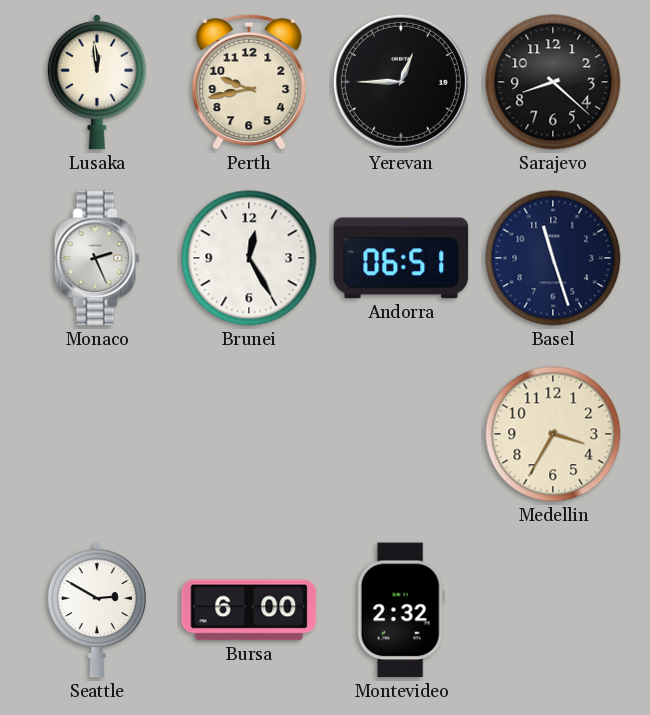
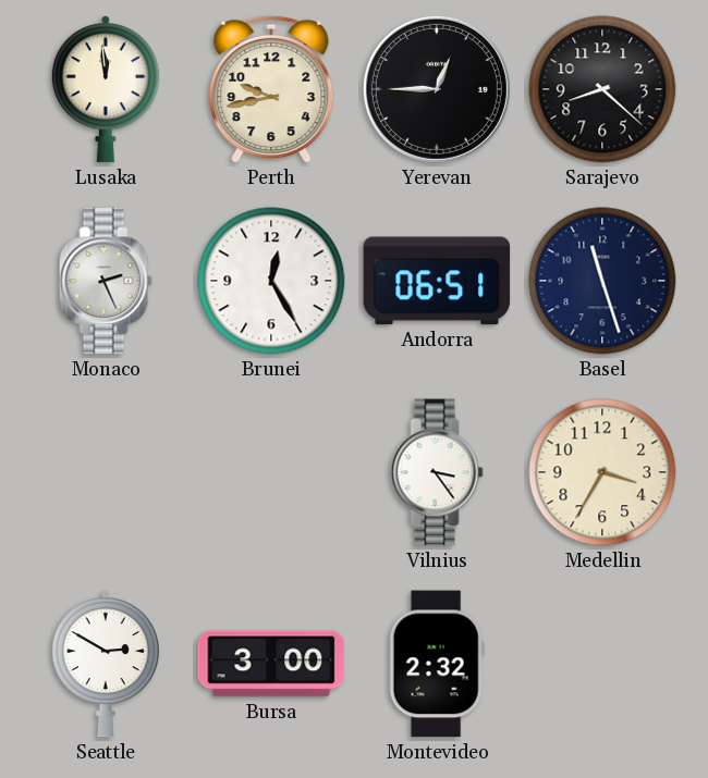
Vilnius: none -> 3:24 (437, 472)
Bursa: 6:00 -> 3:00 (271, 664)
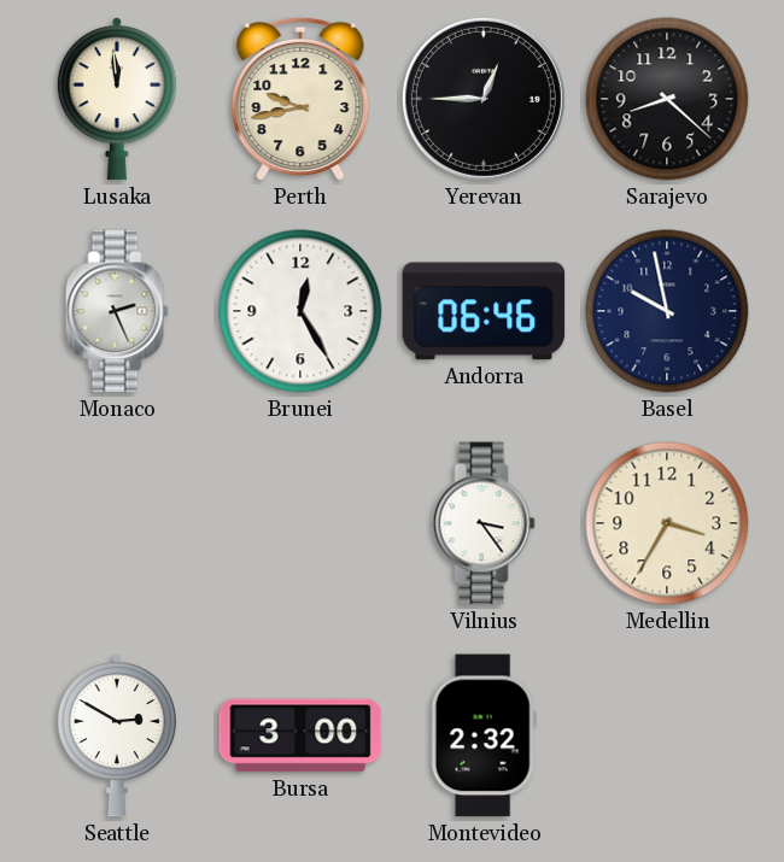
Andorra: 06:51 -> 06:46 (484, 311)
Basel: 11:27 -> 9:58 (667, 311)
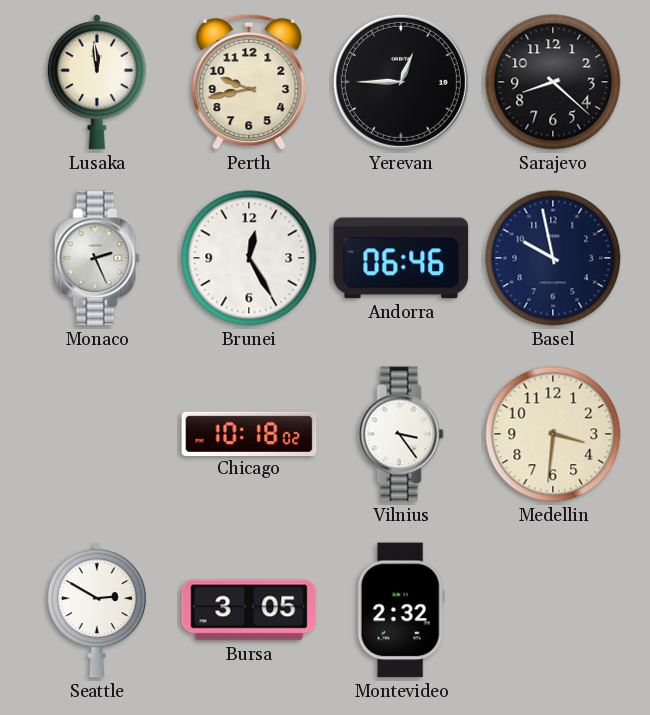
Chicago: none -> 10:18 (249, 433)
Medellin: 3:35 -> 3:31 (553, 434)
Bursa: 3:00 -> 3:05 (249, 610)
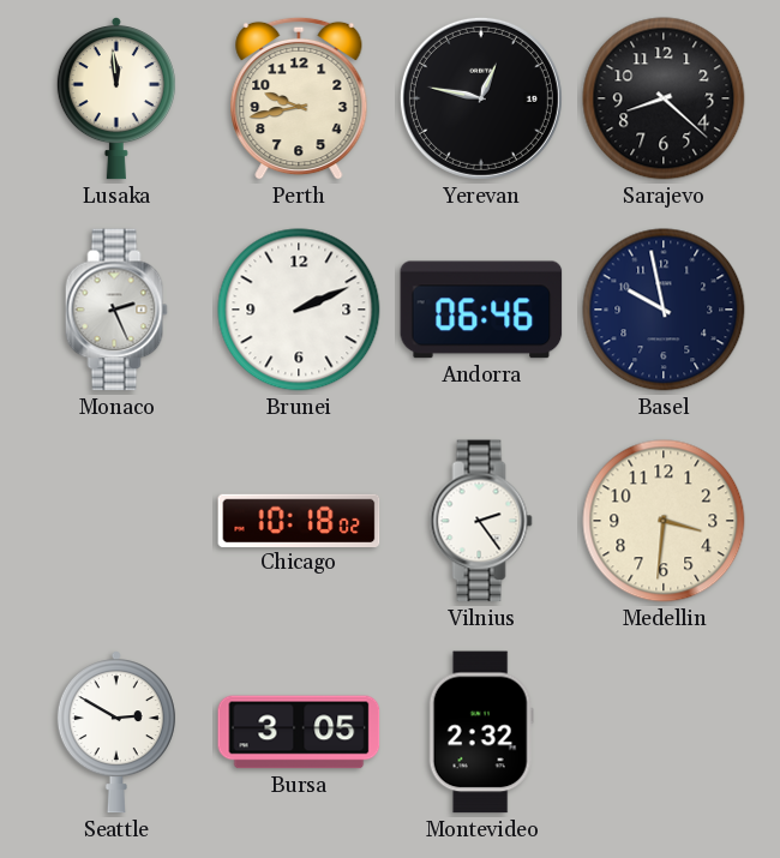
Yerevan: 12:45 -> 12:47 (481, 98)
Brunei: 12:25 -> 2:11 (299, 310)
Vilnius: 3:24 -> 2:24 (481, 521)
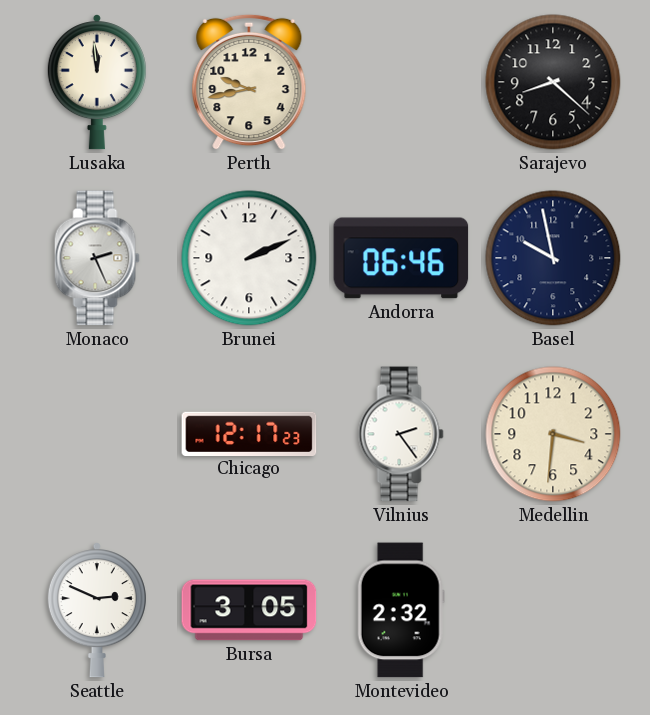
Yerevan: 12:47 -> none (481, 98)
Chicago: 10:18 -> 12:17 (249, 433)
Seattle: 2:50 -> 2:49 (97, 611)
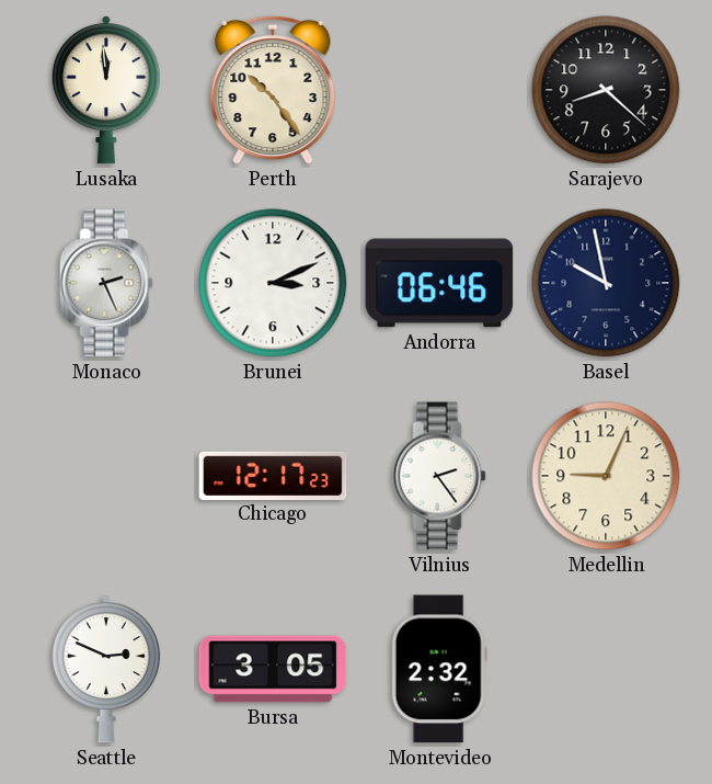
Perth: 9:43 -> 10:24 (273, 90)
Brunei: 2:11 -> 3:11 (273, 283)
Medellin: 3:31 -> 9:04 (606, 476)
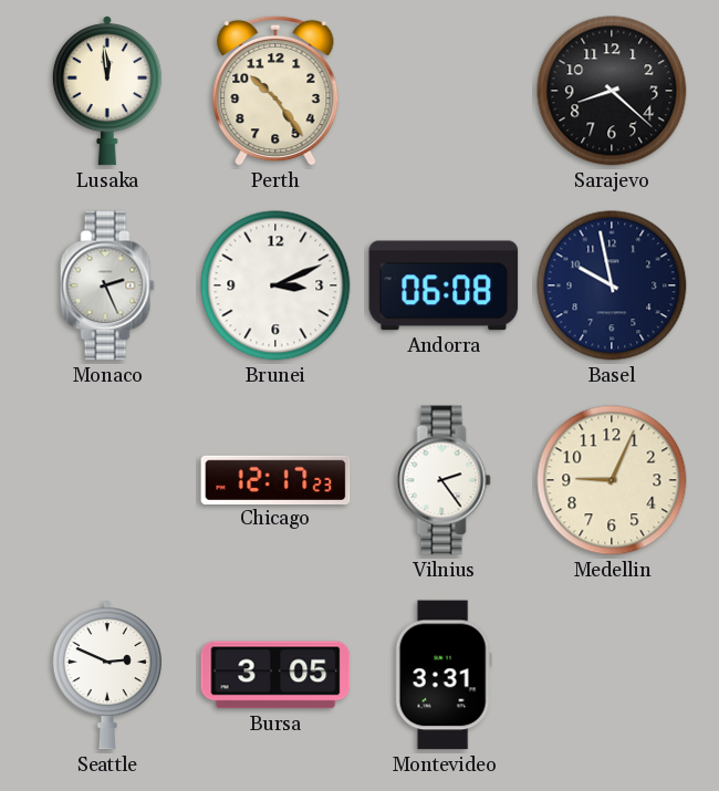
Andorra: 06:46 -> 06:08 (444, 285)
Montevideo: 2:32 -> 3:31 (444, 675)
